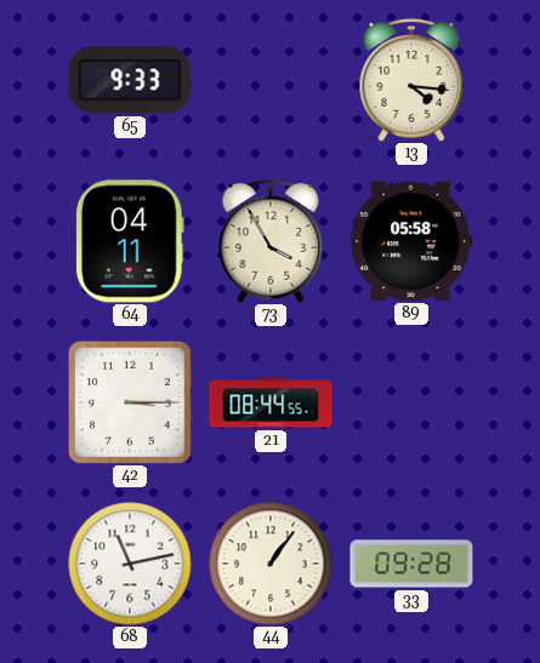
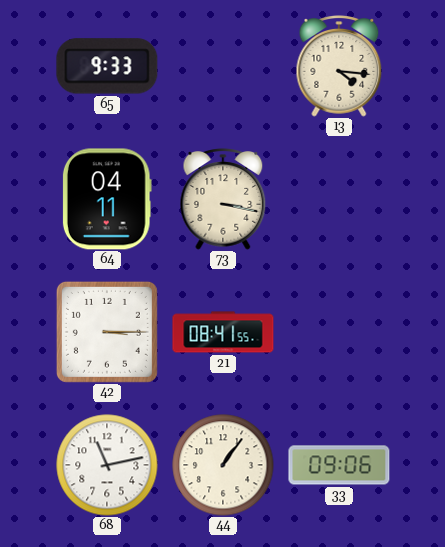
73: 3:55 -> 3:17 (223, 199)
89: 05:58 -> none (411, 241)
21: 08:44 -> 08:41 (223, 332)
33: 09:28 -> 09:06 (339, 465)
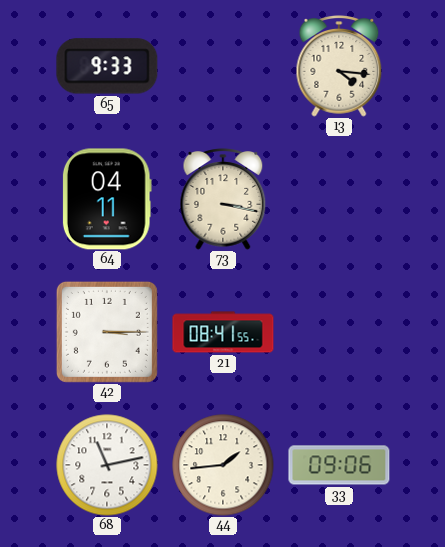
44: 1:06 -> 1:44 (223, 465)
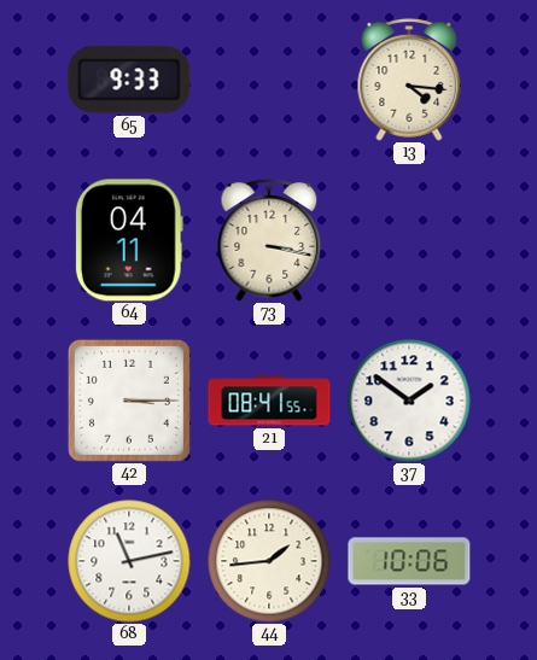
37: none -> 1:51 (409, 401)
33: 09:06 -> 10:06 (409, 561)
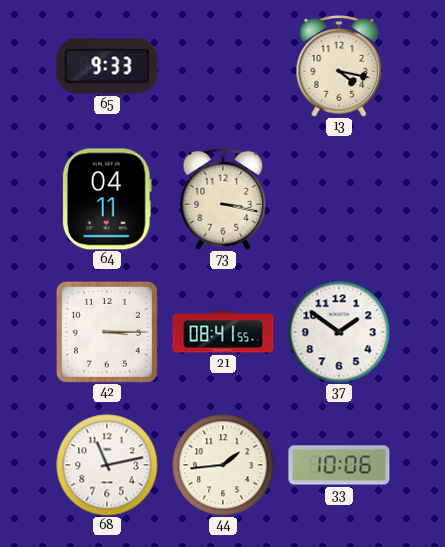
13: 4:16 -> 4:17 (339, 66)
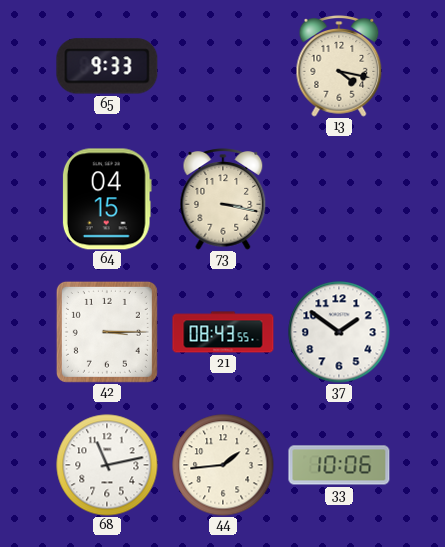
64: 04:11 -> 04:15 (107, 199)
21: 08:41 -> 08:43 (223, 332)
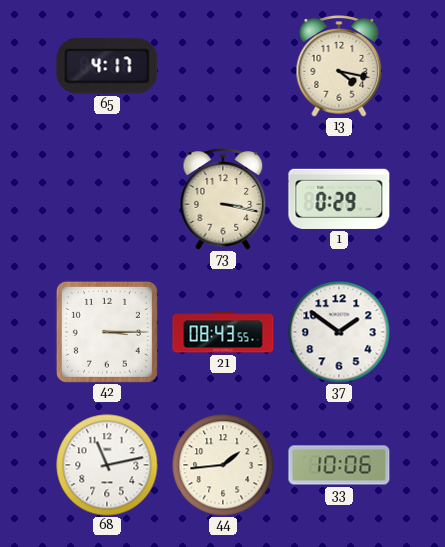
65: 9:33 -> 4:17 (107, 66)
64: 04:15 -> none (107, 199)
1: none -> 0:29 (339, 199)
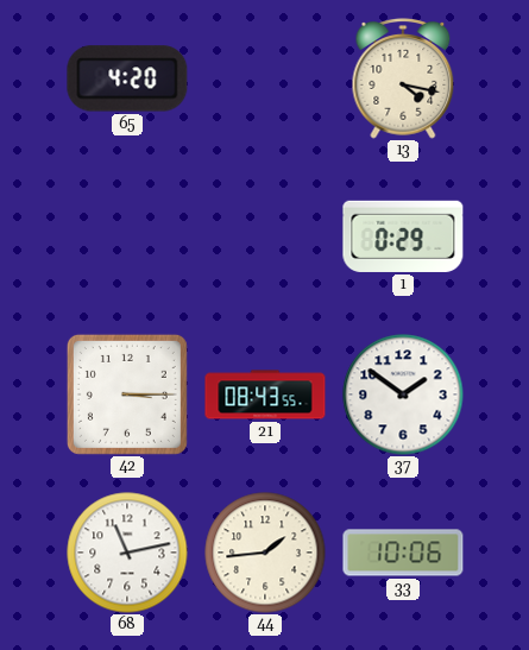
65: 4:17 -> 4:20 (127, 78)
73: 3:17 -> none (223, 199)
